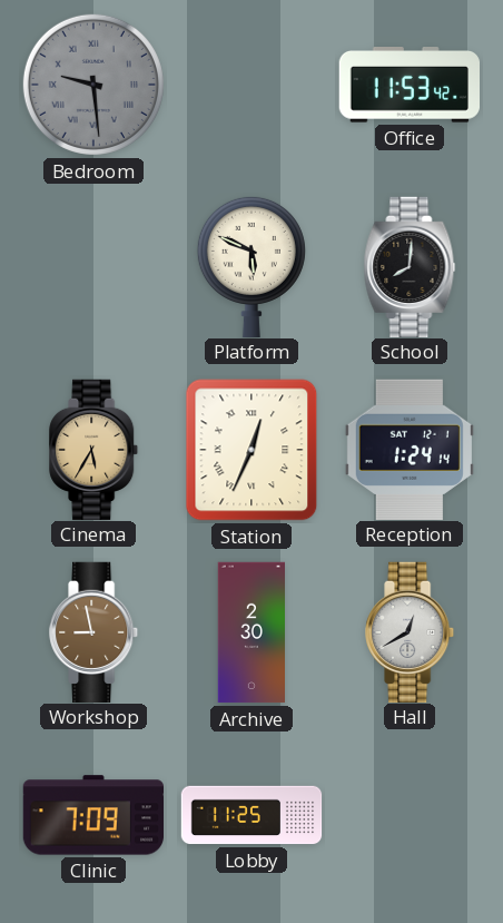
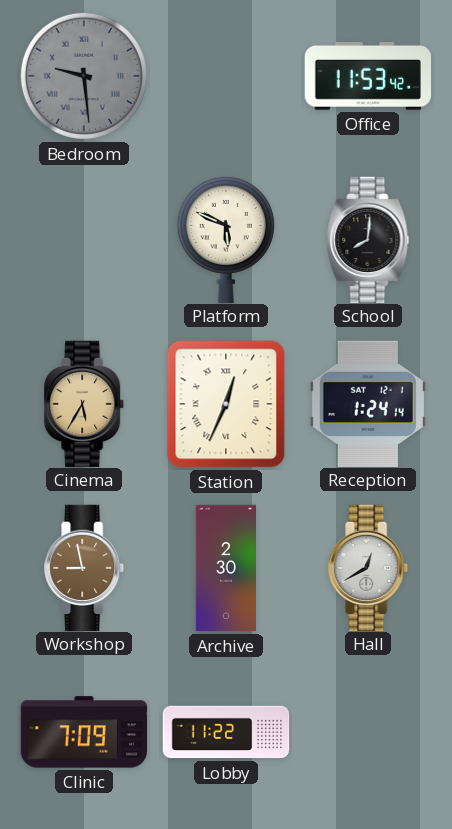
Lobby: 11:25 -> 11:22 (226, 732)
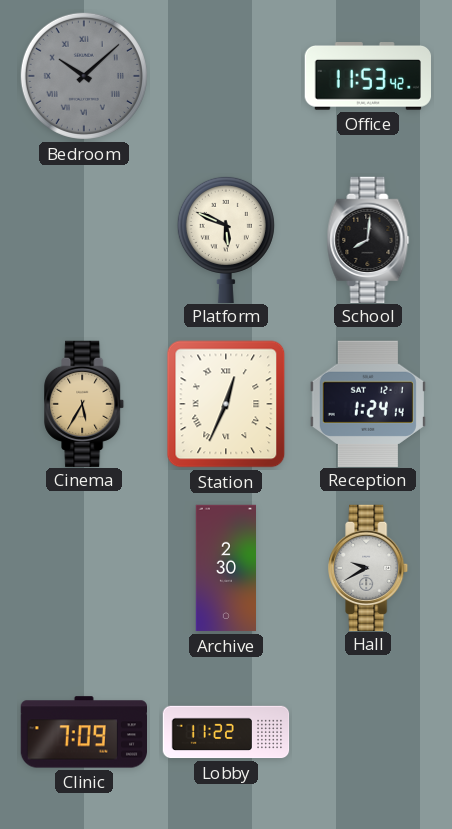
Bedroom: 9:29 -> 10:08 (84, 76)
Workshop: 8:58 -> none (85, 567)
Hall: 12:40 -> 9:40 (369, 567)
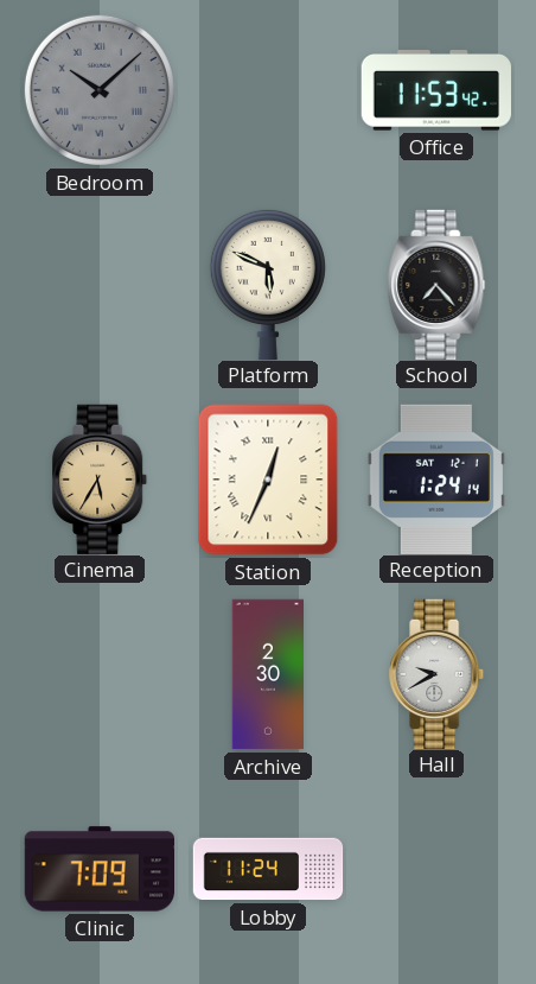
School: 8:01 -> 7:23 (436, 284)
Lobby: 11:22 -> 11:24 (268, 869)
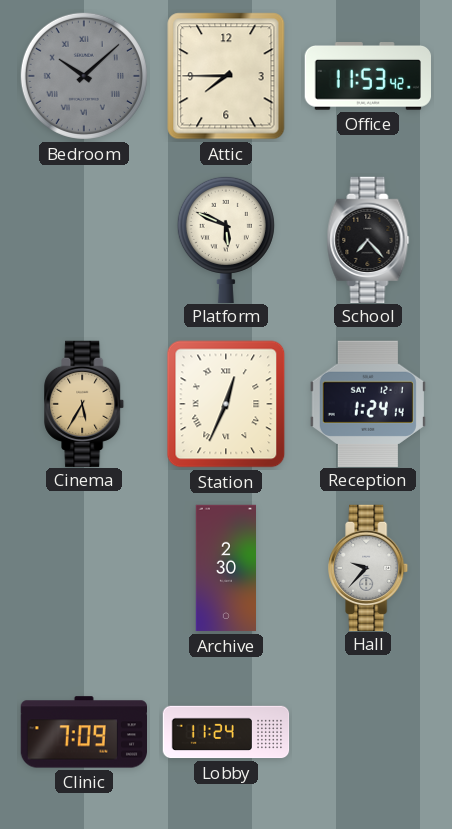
Attic: none -> 7:45 (226, 76)
Hall: 9:40 -> 9:37 (369, 567)
